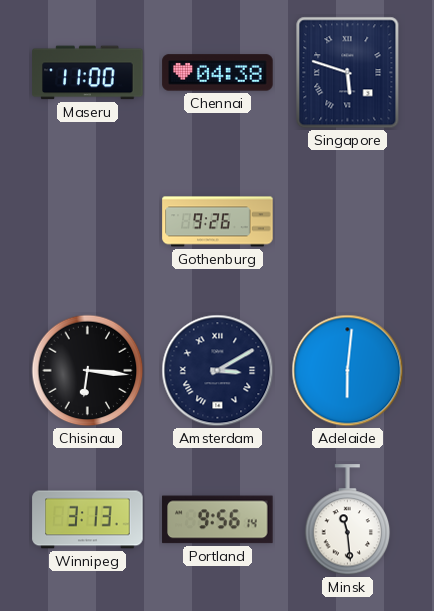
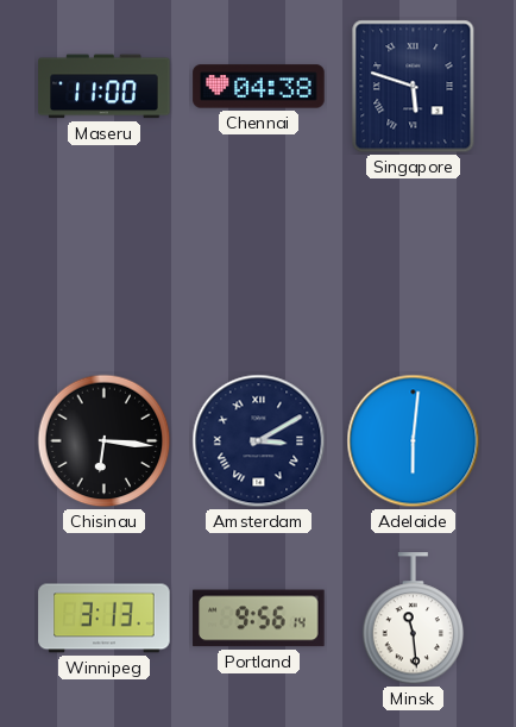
Gothenburg: 9:26 -> none (218, 222)
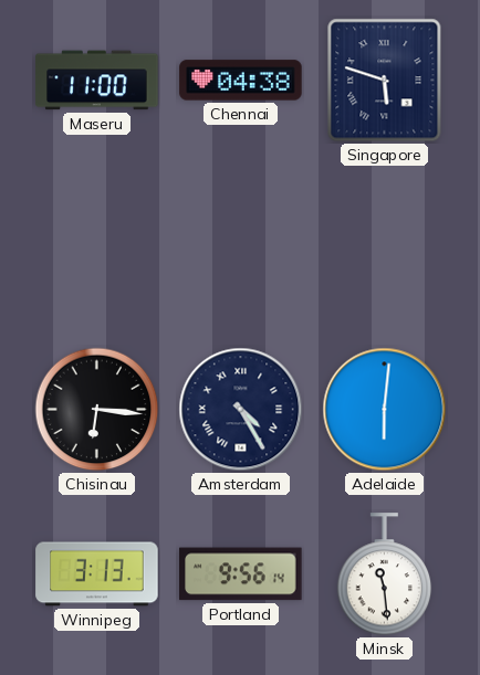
Amsterdam: 3:10 -> 4:25 (241, 410)
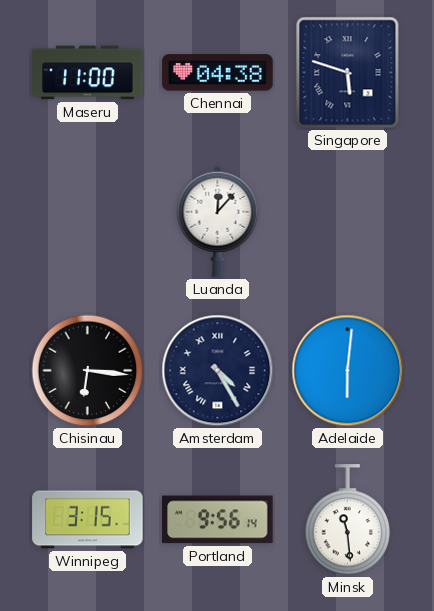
Luanda: none -> 12:07 (218, 221)
Winnipeg: 3:13 -> 3:15 (88, 520)
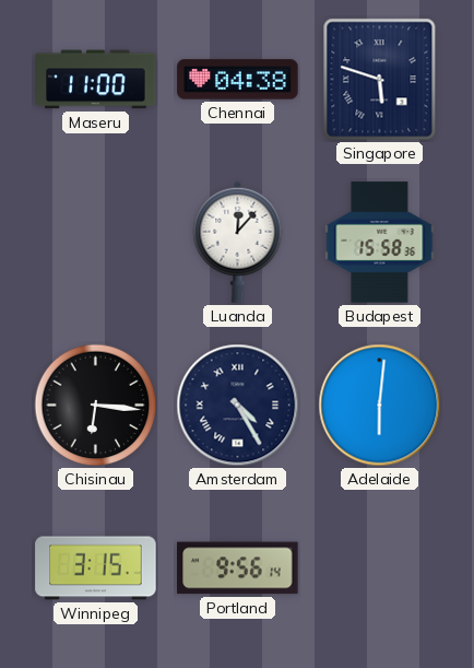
Budapest: none -> 15:58 (380, 243)
Minsk: 11:29 -> none (348, 520)
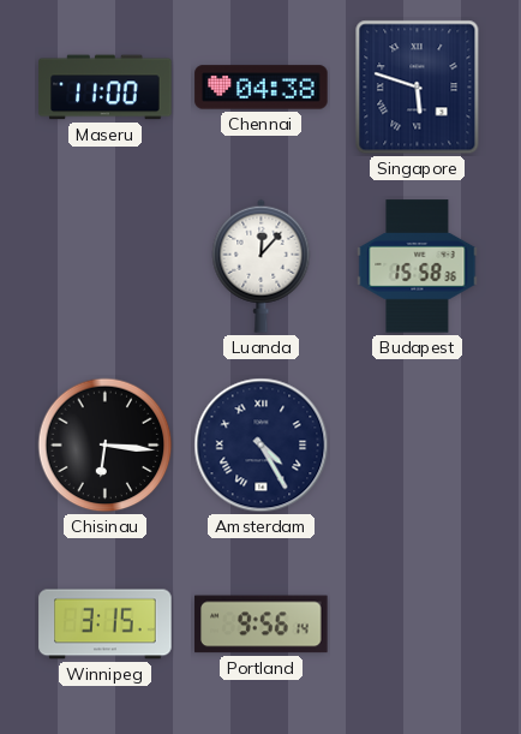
Adelaide: 6:01 -> none (380, 406)
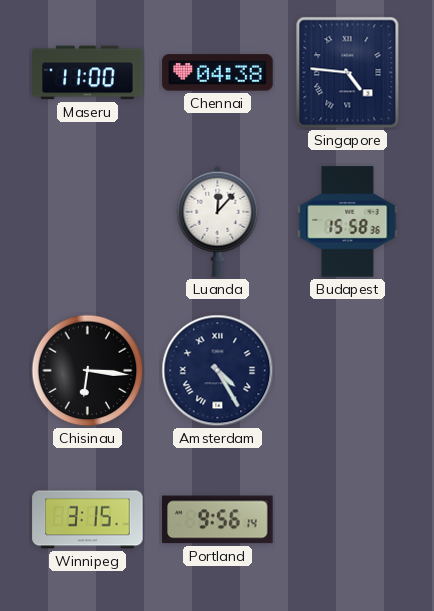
Singapore: 5:48 -> 4:46 (348, 73)
